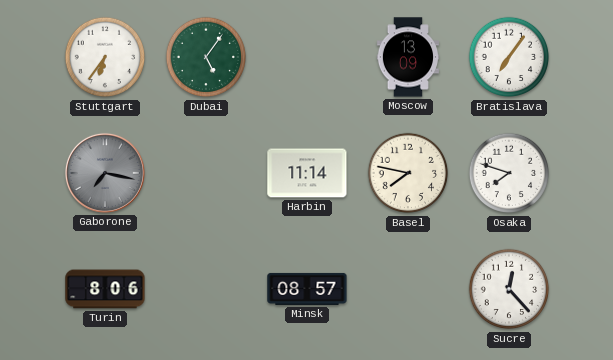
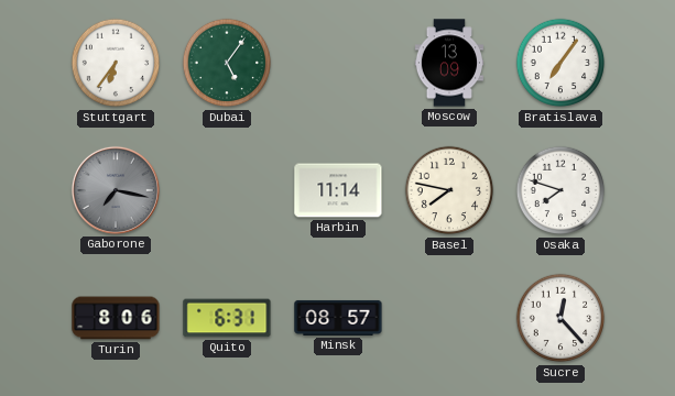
Quito: none -> 6:31 (227, 318)
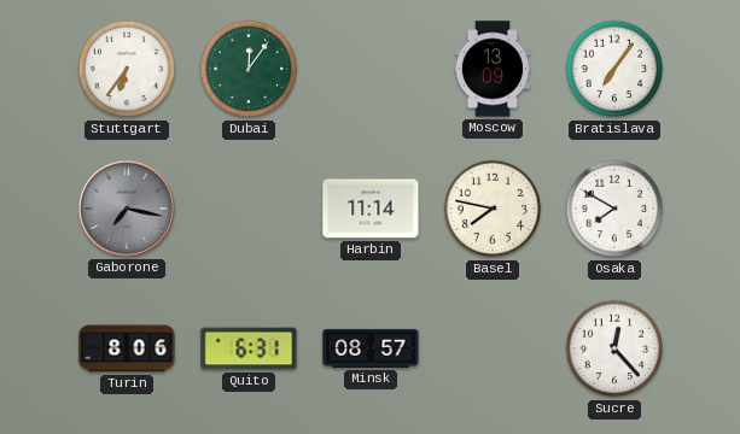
Dubai: 5:06 -> 12:06 (249, 69)
Osaka: 7:48 -> 7:50 (614, 209)
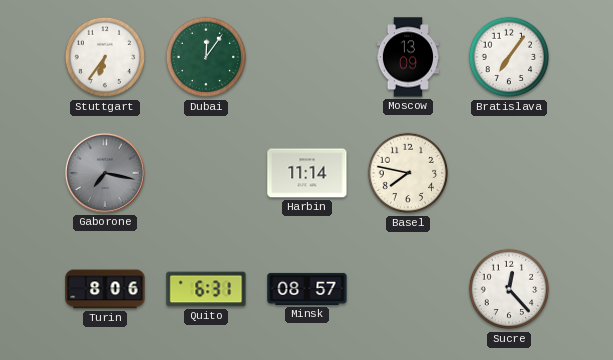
Osaka: 7:50 -> none (614, 209)
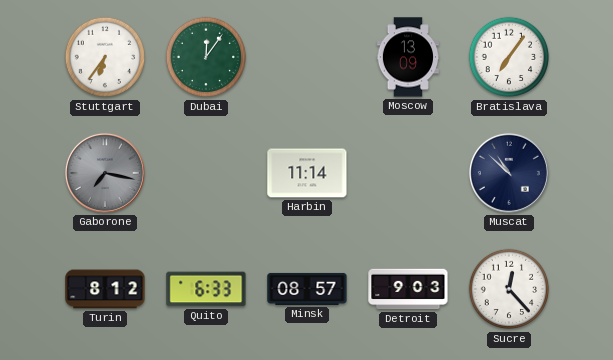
Basel: 7:47 -> none (408, 173)
Muscat: none -> 10:52 (509, 173)
Turin: 8:06 -> 8:12 (105, 289)
Quito: 6:31 -> 6:33 (206, 289)
Detroit: none -> 9:03 (408, 289)
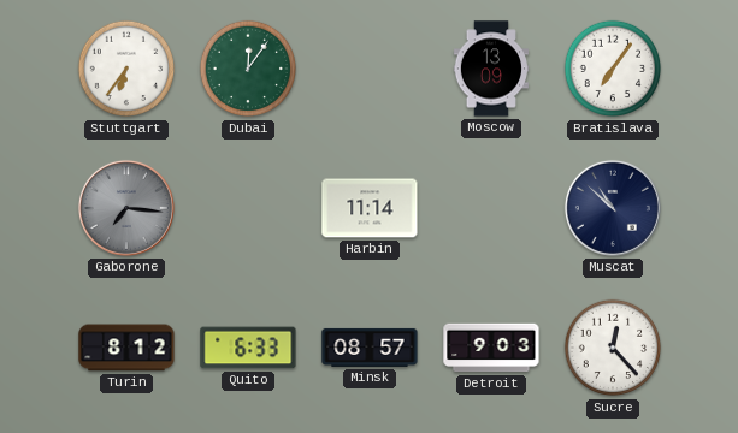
Gaborone: 7:17 -> 7:16 (126, 208)
